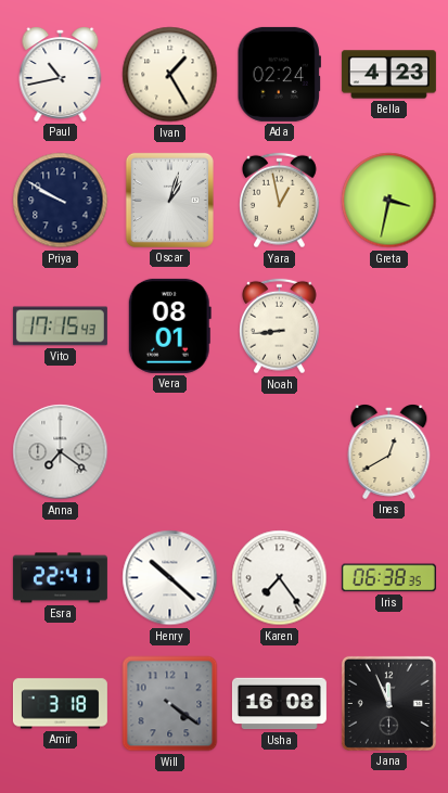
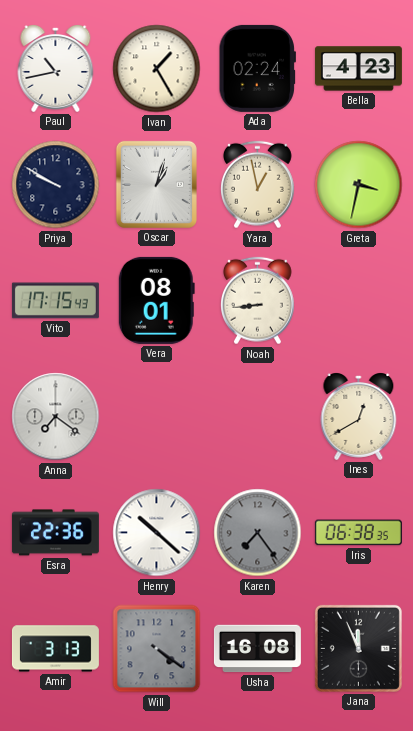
Esra: 22:41 -> 22:36 (55, 533)
Karen dial: white -> grey (258, 533)
Amir: 3:18 -> 3:13 (55, 649)
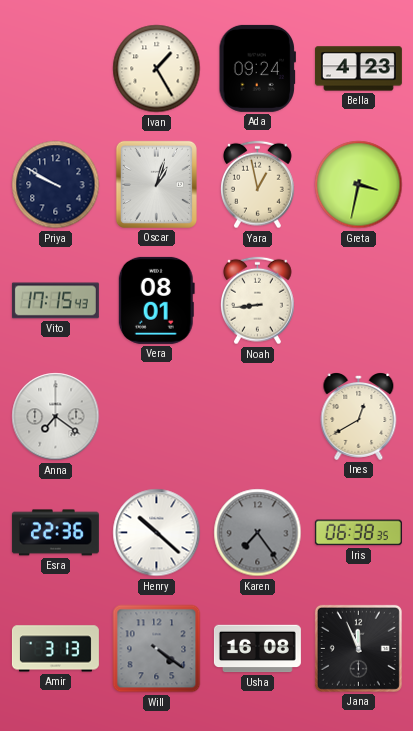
Paul: 10:43 -> none (56, 69)
Ada: 02:24 -> 09:24 (257, 68)
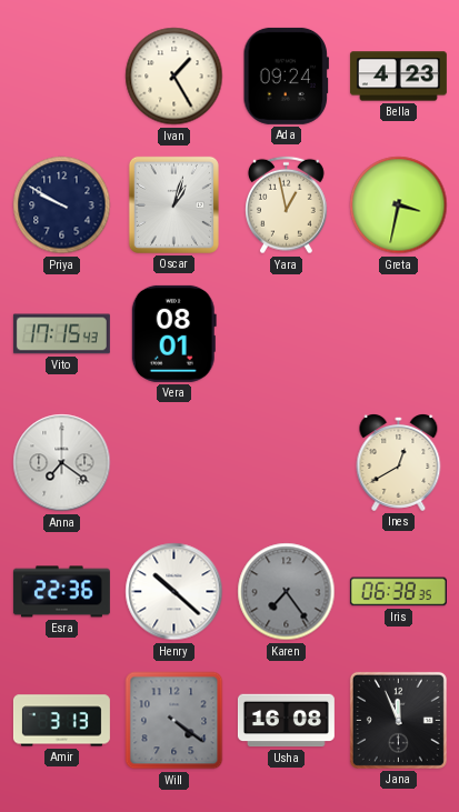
Noah: 8:44 -> none (258, 301)
